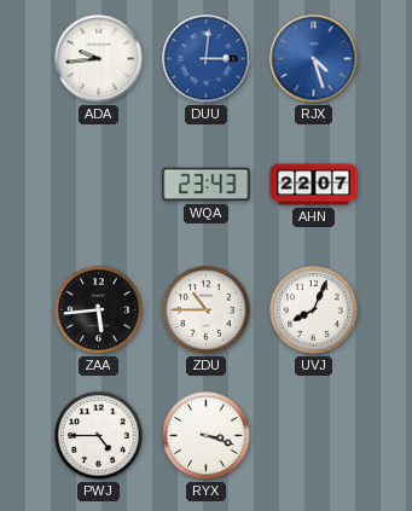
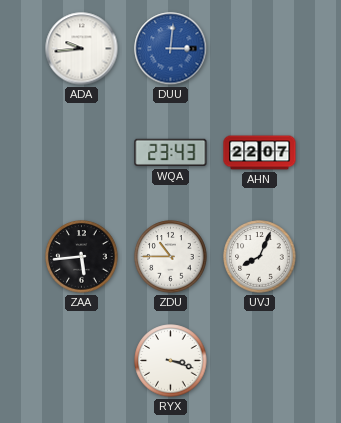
RJX: 4:27 -> none (314, 59)
PWJ: 4:45 -> none (99, 436)
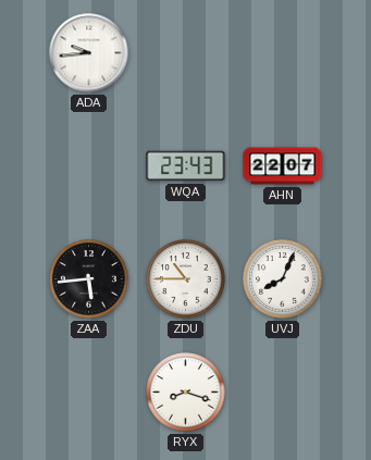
DUU: 3:01 -> none (171, 49)
RYX: 3:18 -> 8:18 (186, 393)
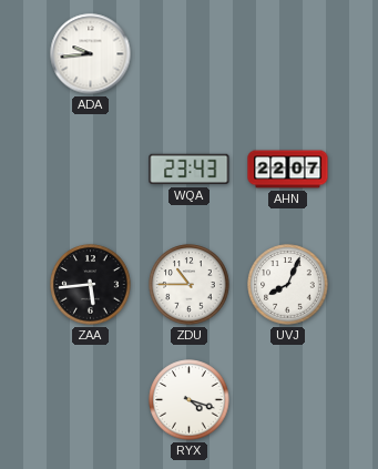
RYX: 8:18 -> 4:18 (190, 400)
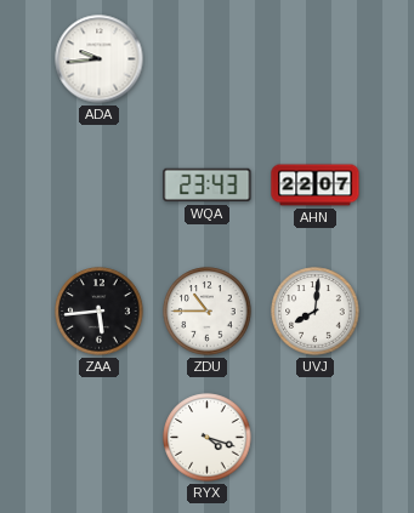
UVJ: 8:04 -> 8:01 (316, 312)
